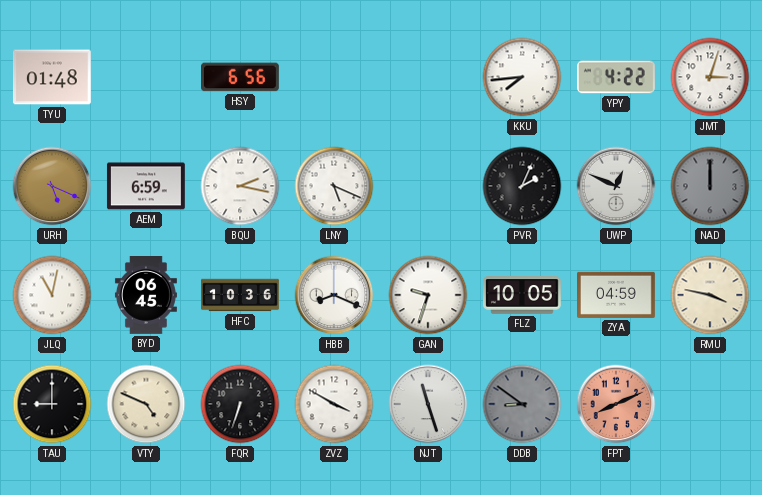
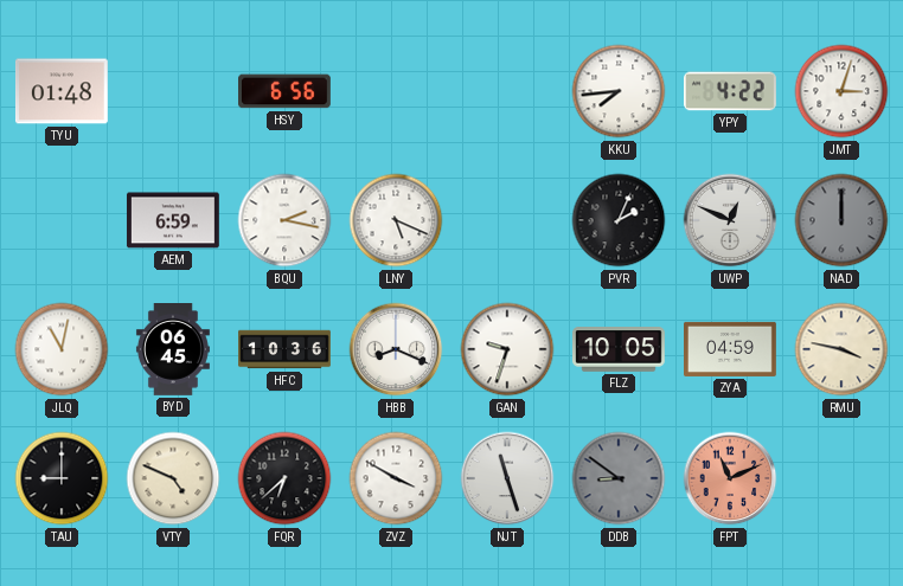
URH: 5:19 -> none (52, 186)
FQR: 6:33 -> 6:38 (284, 478)
FPT: 8:11 -> 11:11 (730, 478)
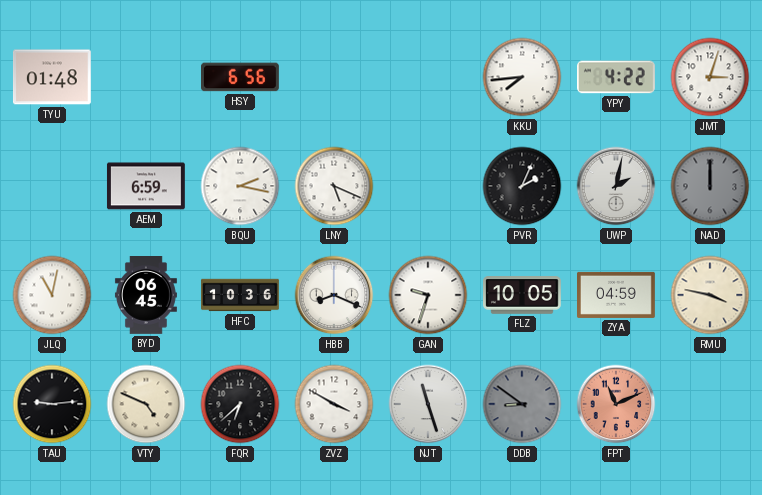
UWP: 12:49 -> 2:02 (616, 186)
TAU: 9:00 -> 9:14 (52, 404)
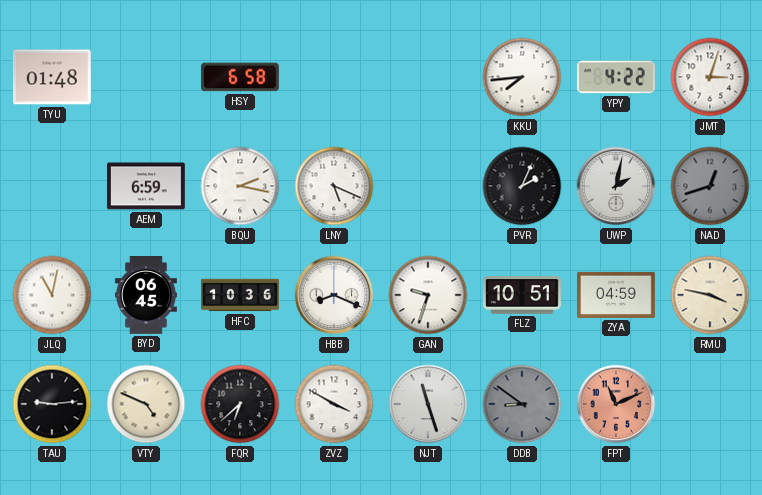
HSY: 6:56 -> 6:58 (241, 77)
NAD: 12:00 -> 12:42 (710, 186)
FLZ: 10:05 -> 10:51 (523, 295)
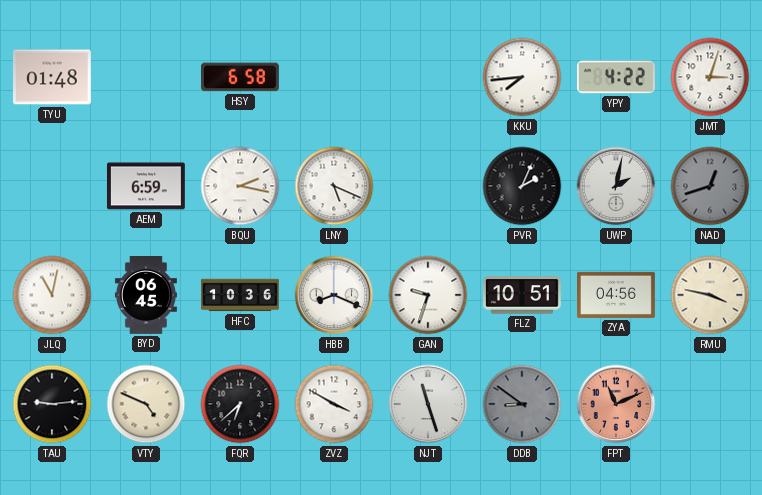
ZYA: 04:59 -> 04:56 (617, 295)
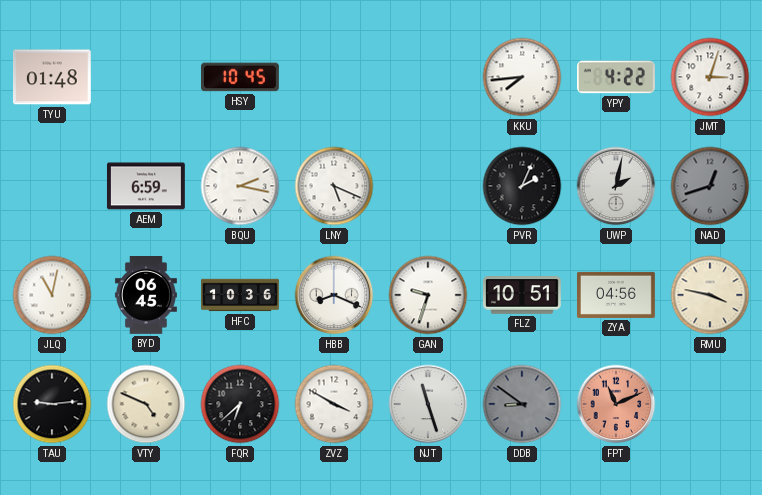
HSY: 6:58 -> 10:45 (241, 77)
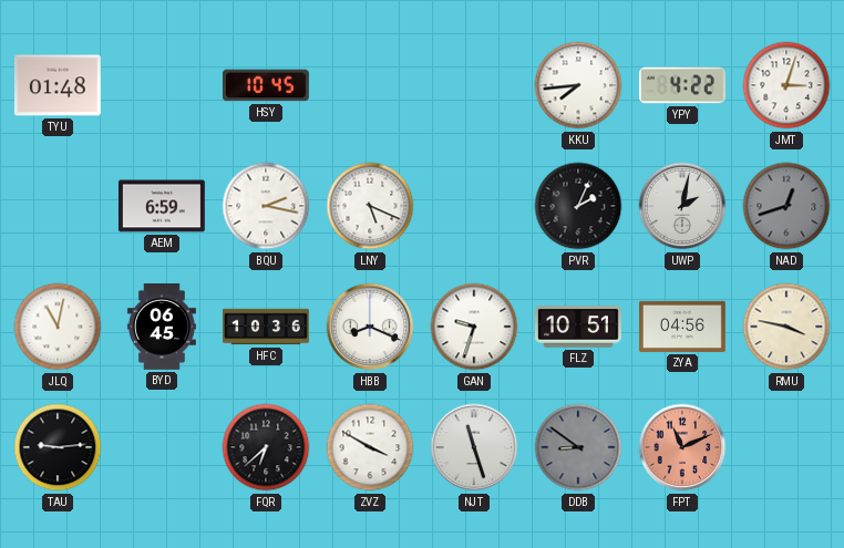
VTY: 4:49 -> none (146, 404)
